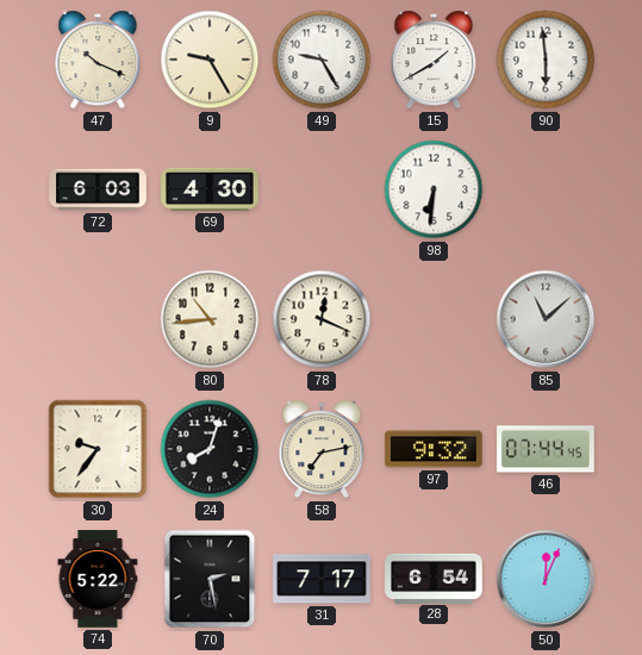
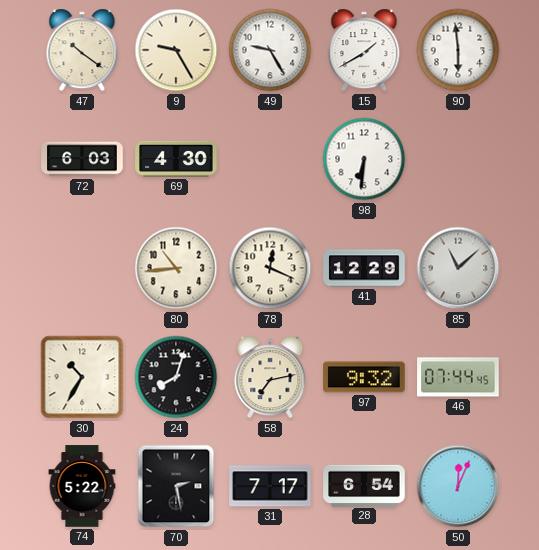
47: 10:19 -> 10:21 (82, 50)
41: none -> 12:29 (364, 268)
30: 9:36 -> 10:35 (82, 377)
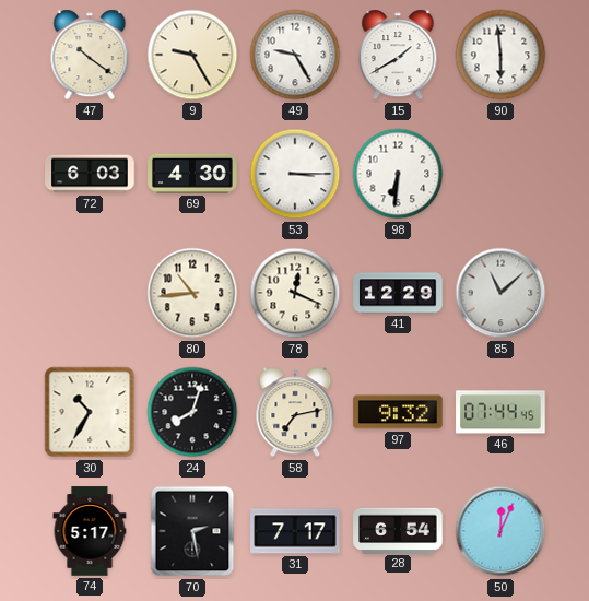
53: none -> 3:15 (295, 174)
74: 5:22 -> 5:17 (90, 531)
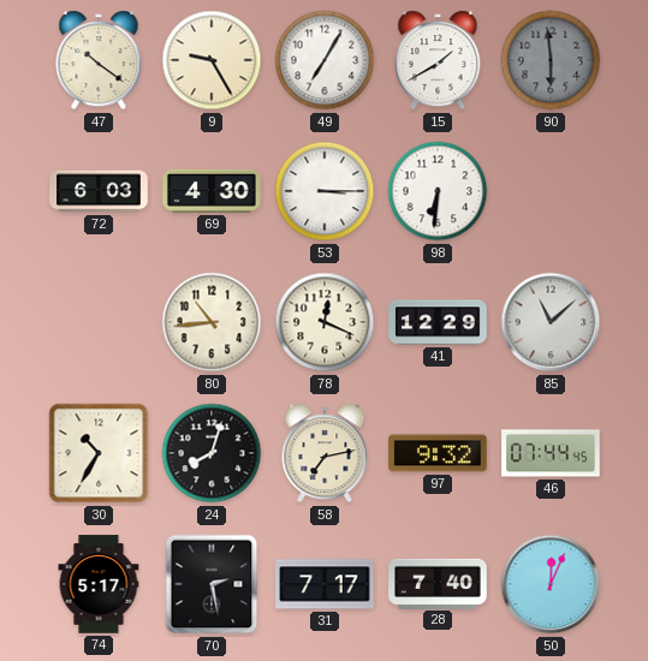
49: 9:25 -> 7:05 (325, 60)
90 dial: white -> grey (551, 60)
28: 6:54 -> 7:40 (438, 583)
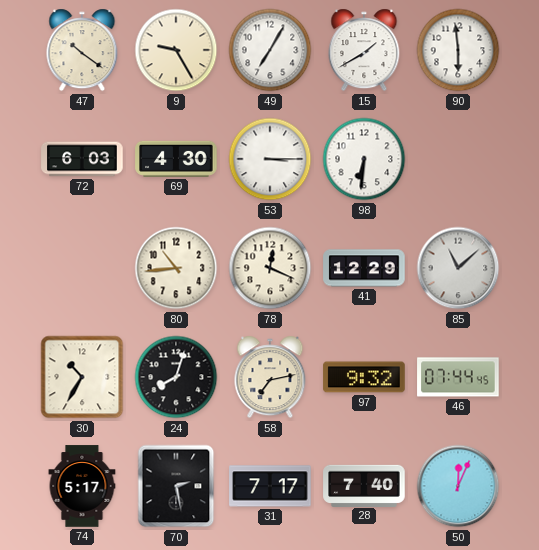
90 dial: grey -> white (458, 50)
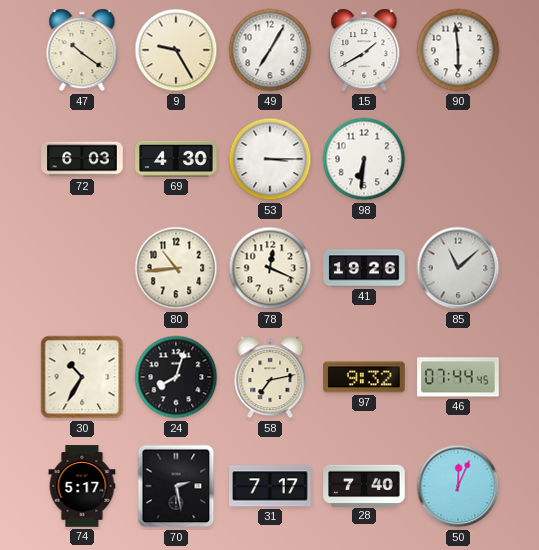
41: 12:29 -> 19:26 (364, 268)
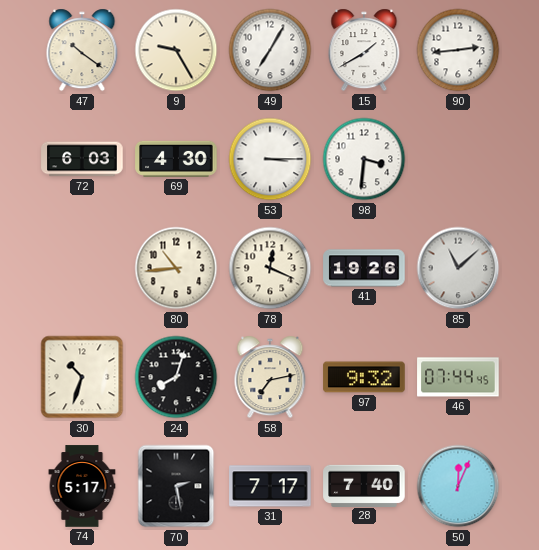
90: 5:59 -> 2:44 (458, 50)
98: 6:31 -> 3:31 (364, 159)
30: 10:35 -> 10:33 (82, 377)
